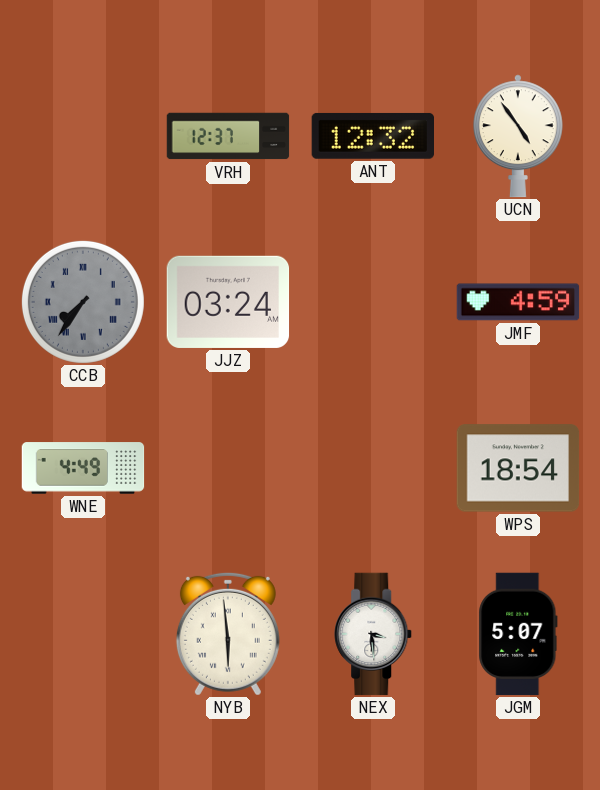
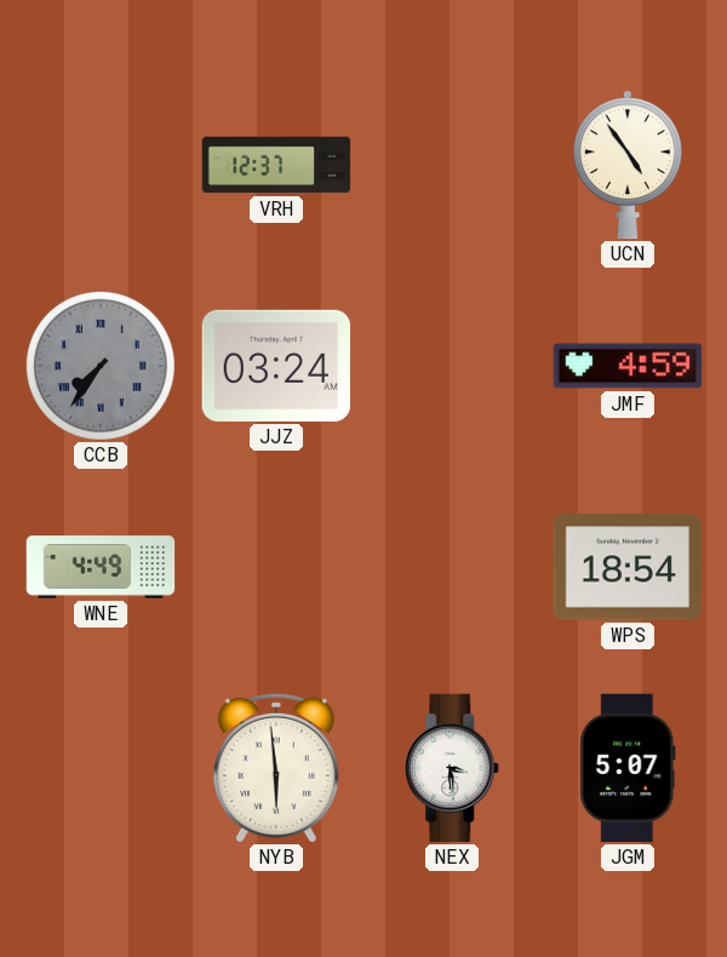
ANT: 12:32 -> none (372, 136)
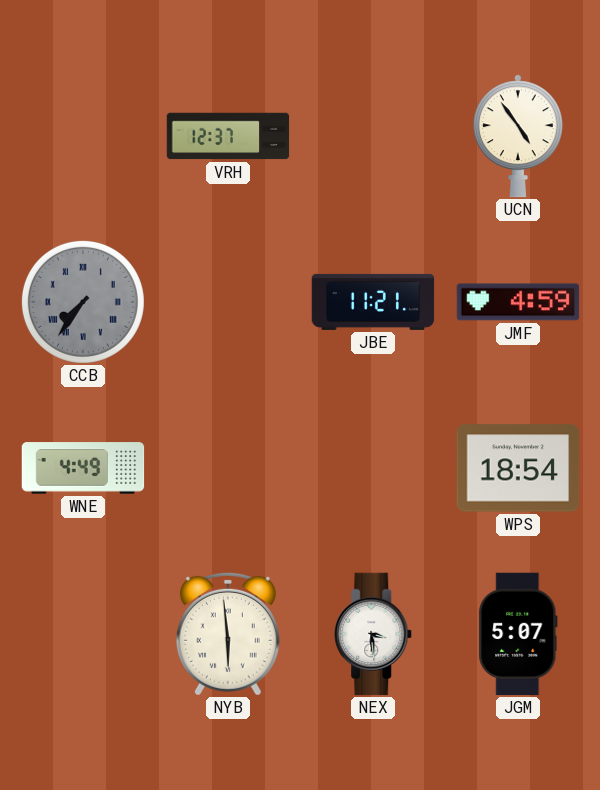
JJZ: 03:24 -> none (276, 366)
JBE: none -> 11:21 (373, 302)
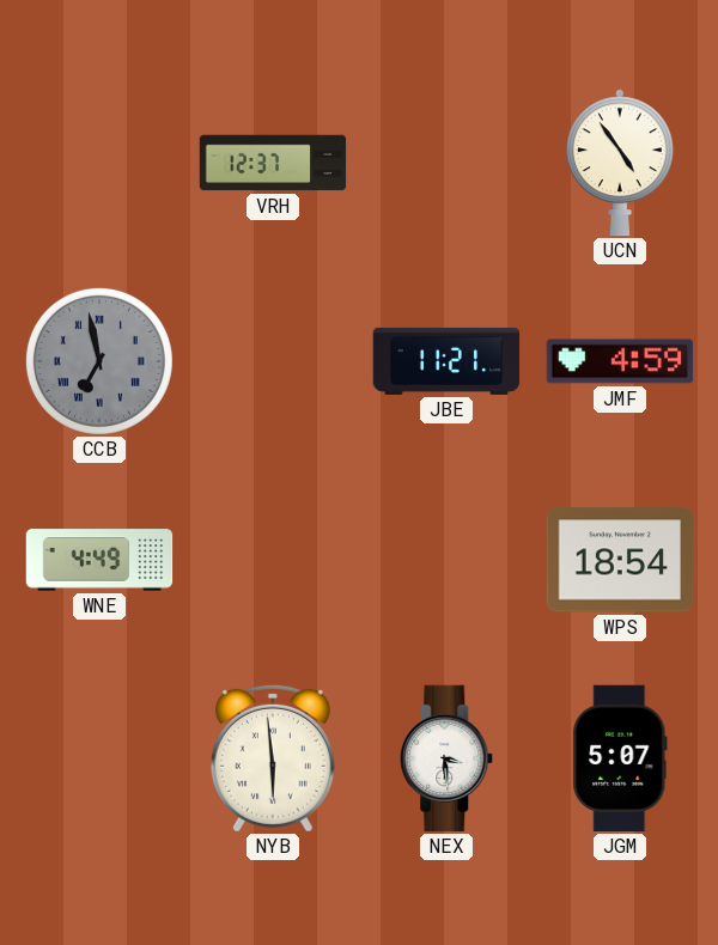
CCB: 7:36 -> 6:58 (99, 361)
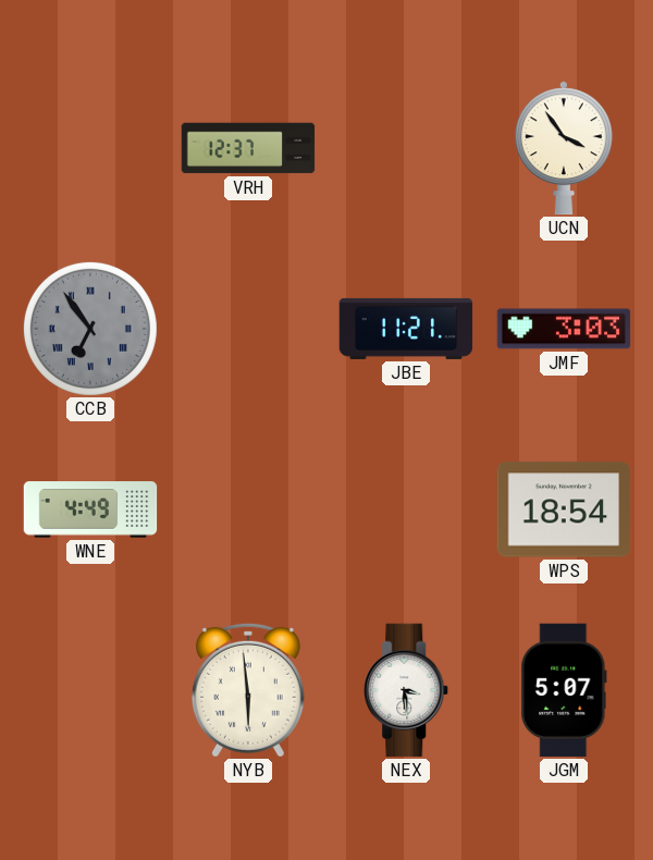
UCN: 4:54 -> 3:54 (564, 148)
CCB: 6:58 -> 6:54 (90, 329)
JMF: 4:59 -> 3:03 (564, 329)
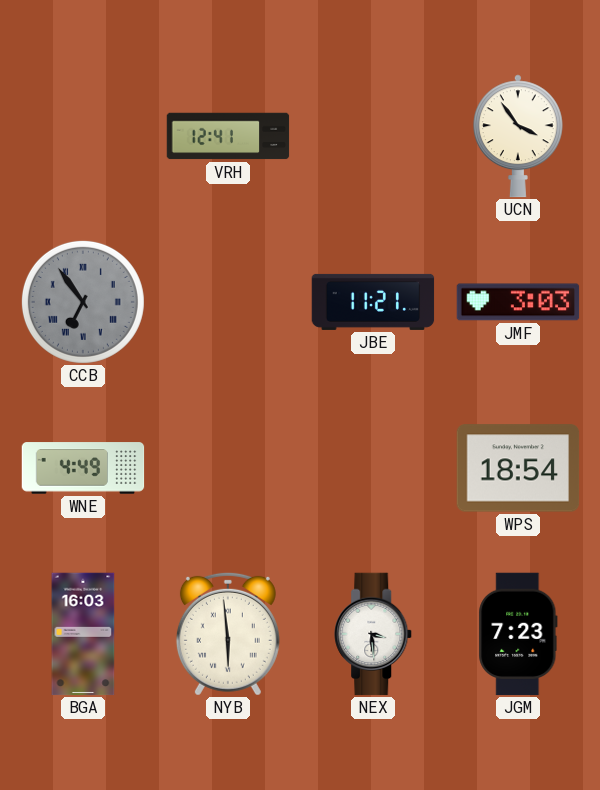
VRH: 12:37 -> 12:41 (228, 136)
BGA: none -> 16:03 (83, 634)
JGM: 5:07 -> 7:23 (518, 634)
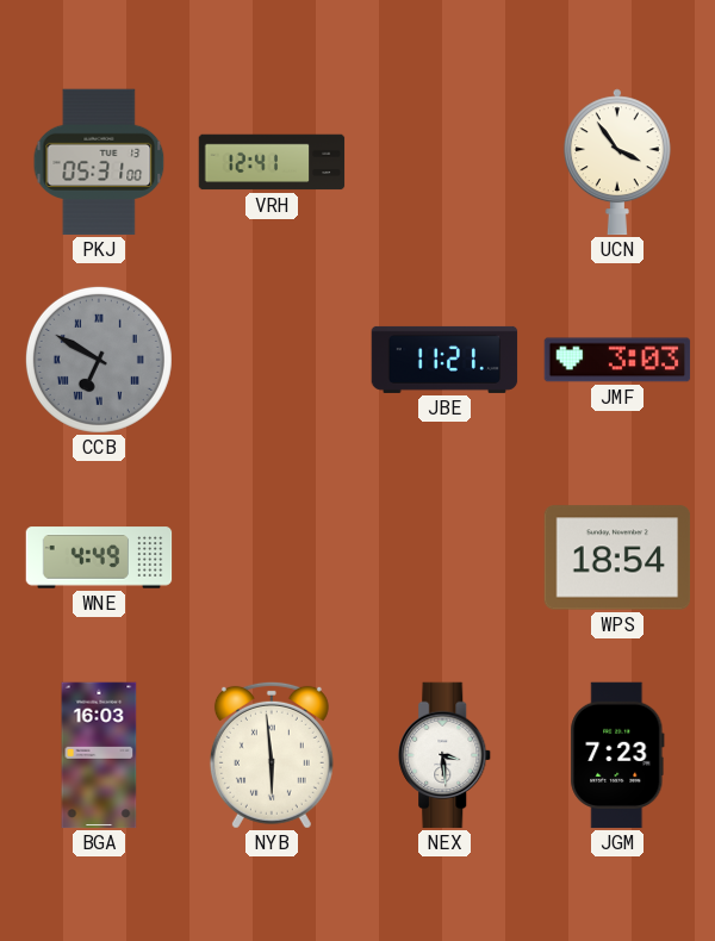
PKJ: none -> 05:31 (99, 162)
CCB: 6:54 -> 6:50 (99, 360)
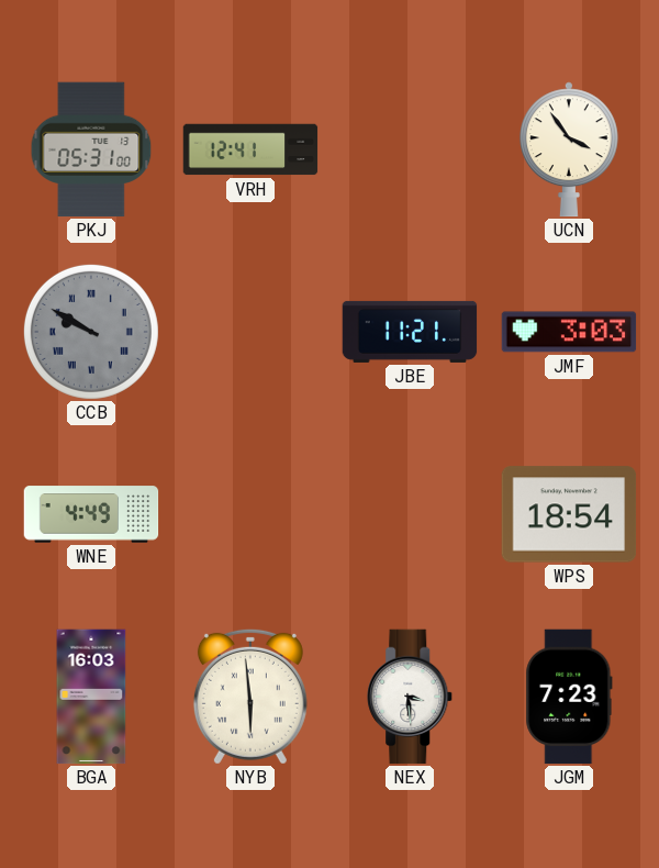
CCB: 6:50 -> 9:50 (91, 332)
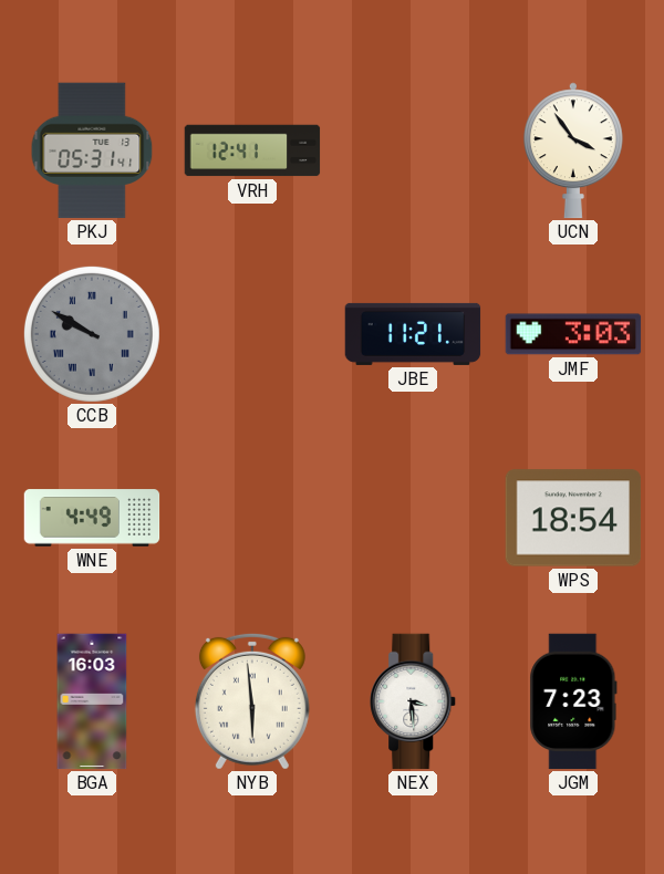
PKJ: 05:31:00 -> 05:31:41 (92, 150)
